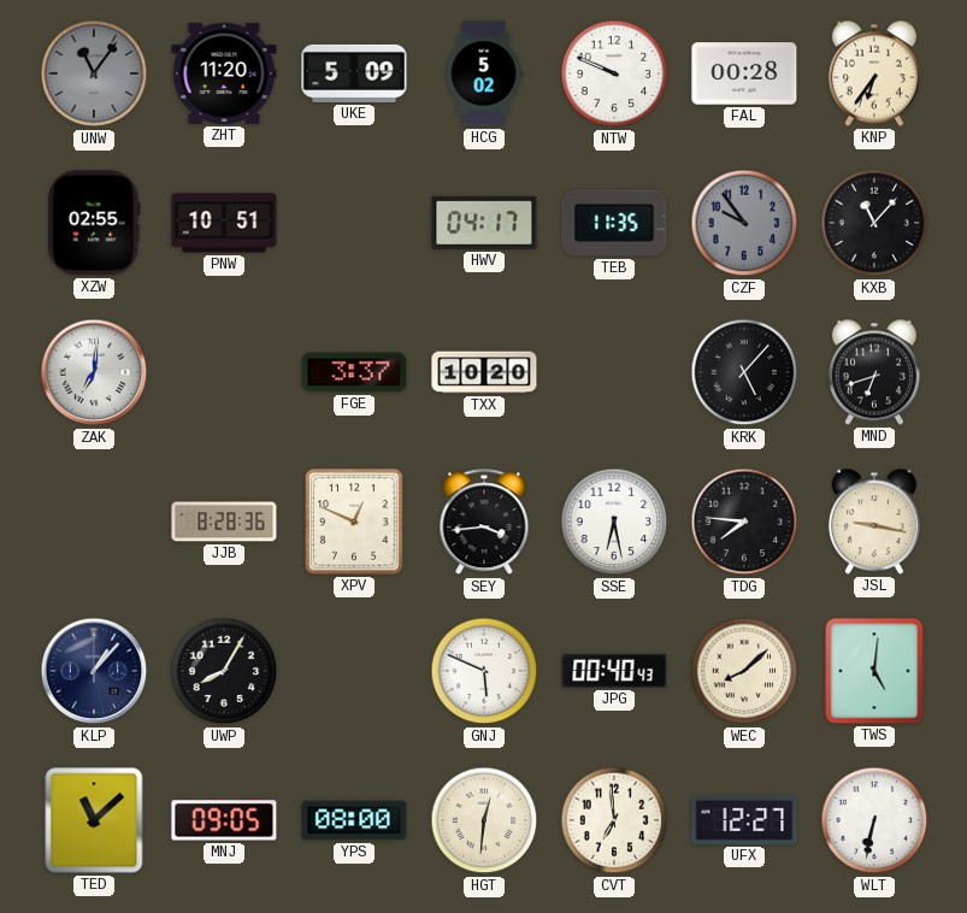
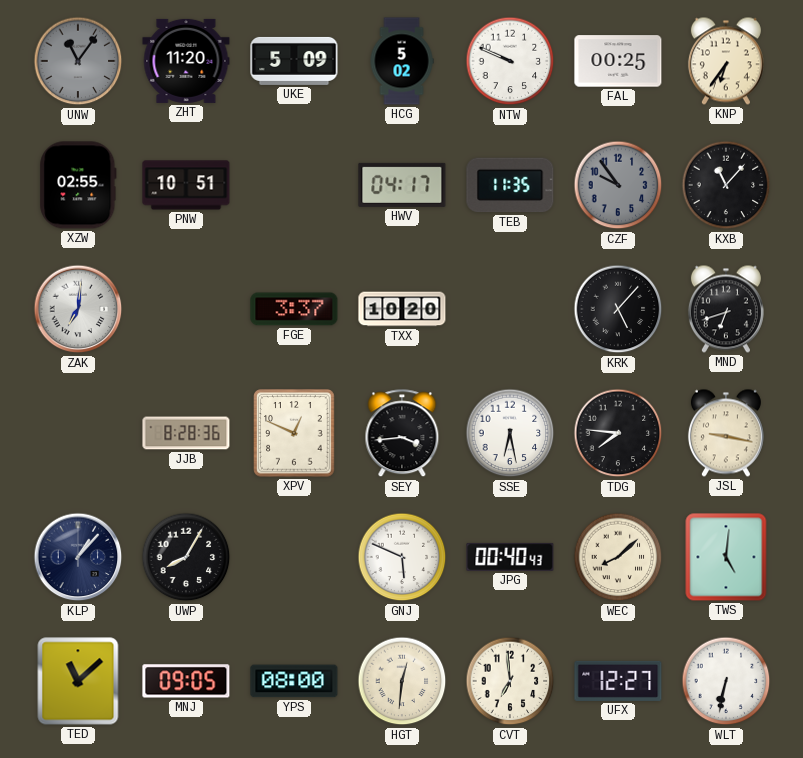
FAL: 00:28 -> 00:25 (618, 61)
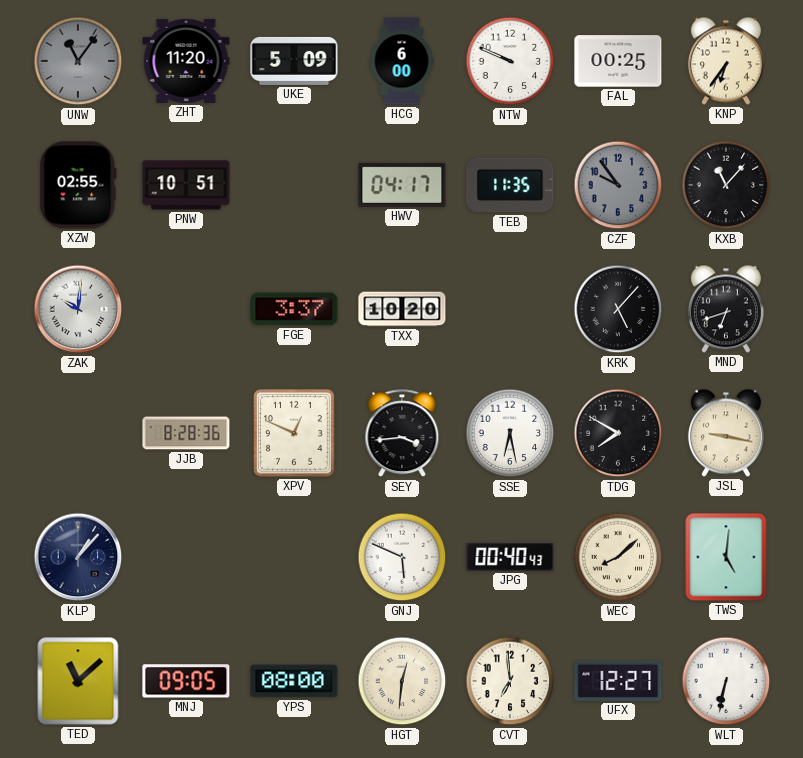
HCG: 5:02 -> 6:00 (402, 61)
ZAK: 7:01 -> 10:01 (78, 309)
TDG: 7:46 -> 7:50 (618, 433)
UWP: 8:05 -> none (186, 557)
